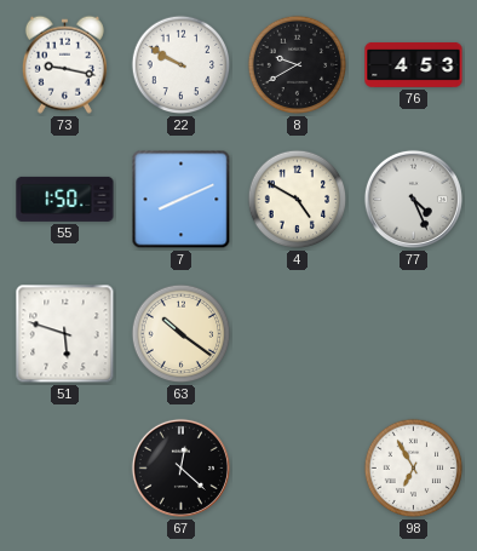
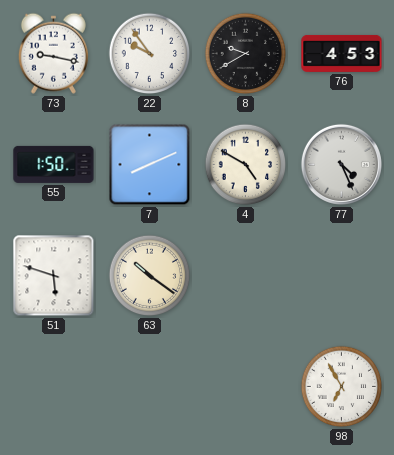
22: 9:50 -> 9:54 (150, 54)
67: 12:22 -> none (180, 467)
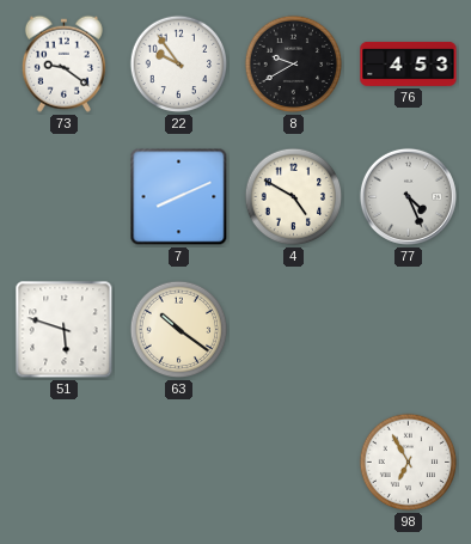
73: 9:17 -> 9:21 (63, 63)
55: 1:50 -> none (54, 164)
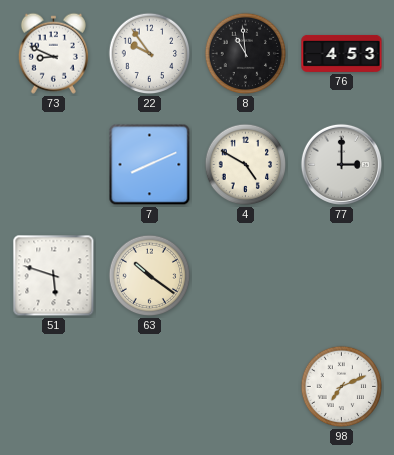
73: 9:21 -> 8:49 (53, 53)
8: 9:40 -> 10:59 (246, 54)
77: 4:26 -> 3:00 (341, 164)
98: 6:55 -> 7:11 (342, 387)
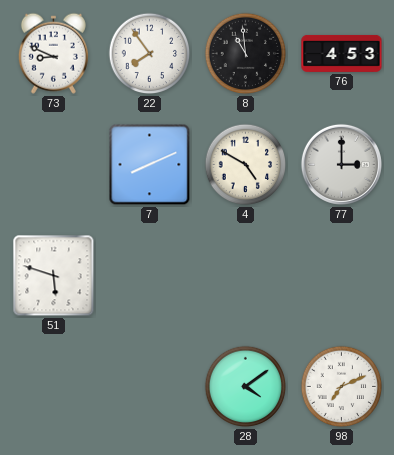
22: 9:54 -> 7:54 (150, 54)
63: 10:21 -> none (150, 276)
28: none -> 4:09 (246, 387)
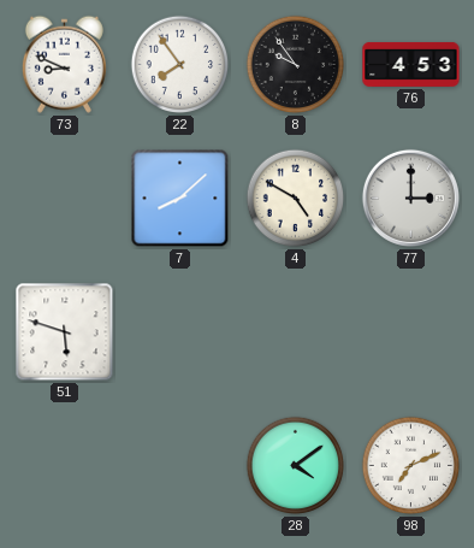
8: 10:59 -> 9:54 (296, 65)
7: 8:11 -> 8:08 (180, 199)
